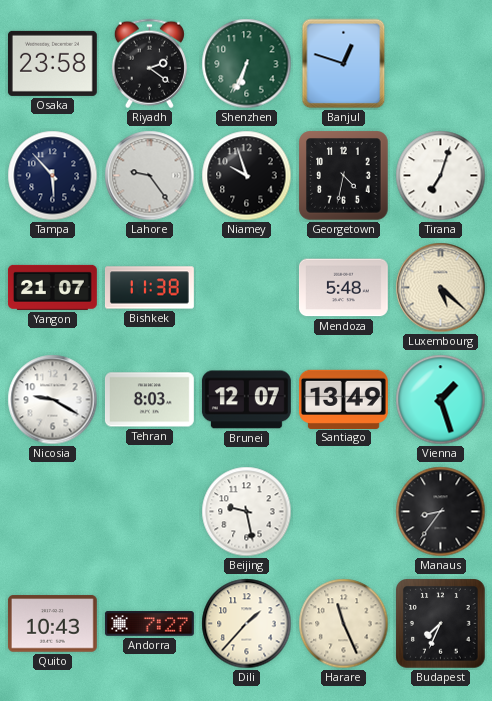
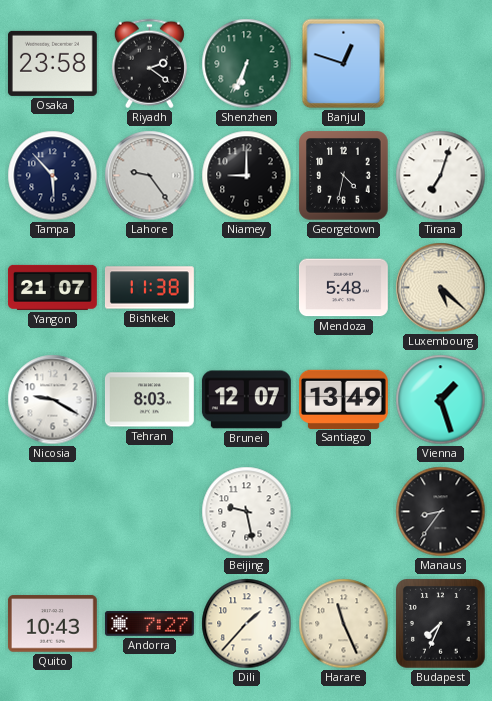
Niamey: 9:57 -> 9:00 (247, 176)
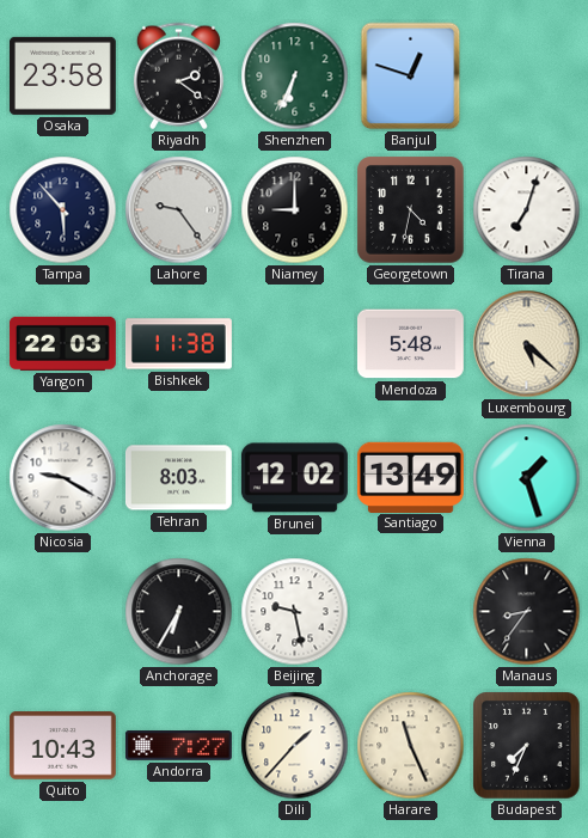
Yangon: 21:07 -> 22:03 (62, 343)
Brunei: 12:07 -> 12:02 (294, 478)
Anchorage: none -> 6:35 (179, 612)
